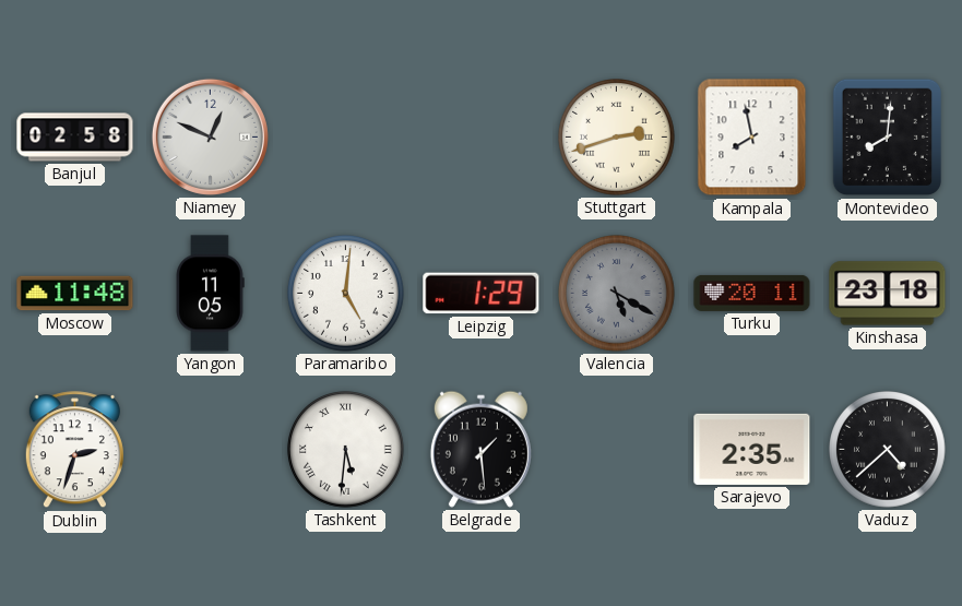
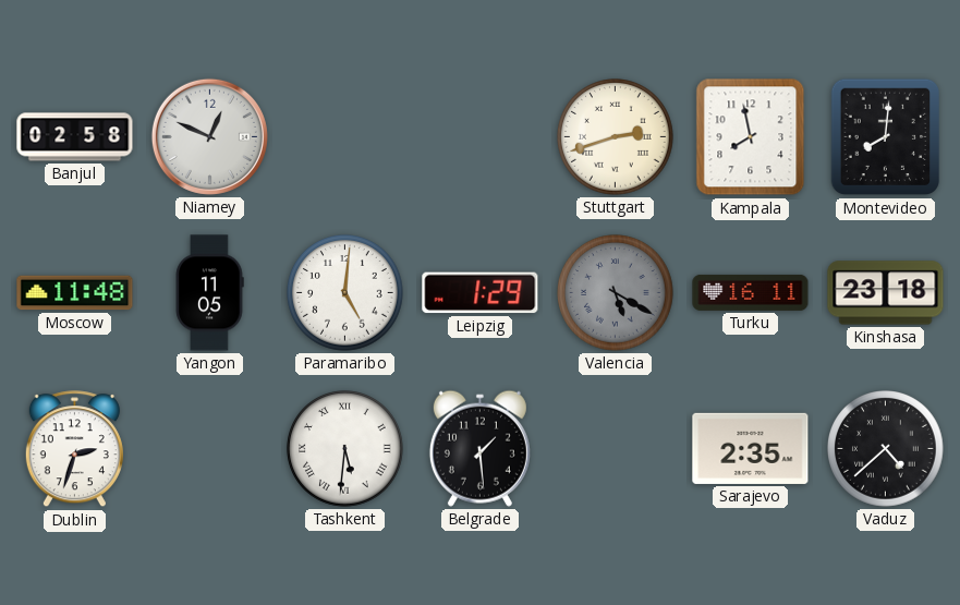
Turku: 20:11 -> 16:11 (751, 292)
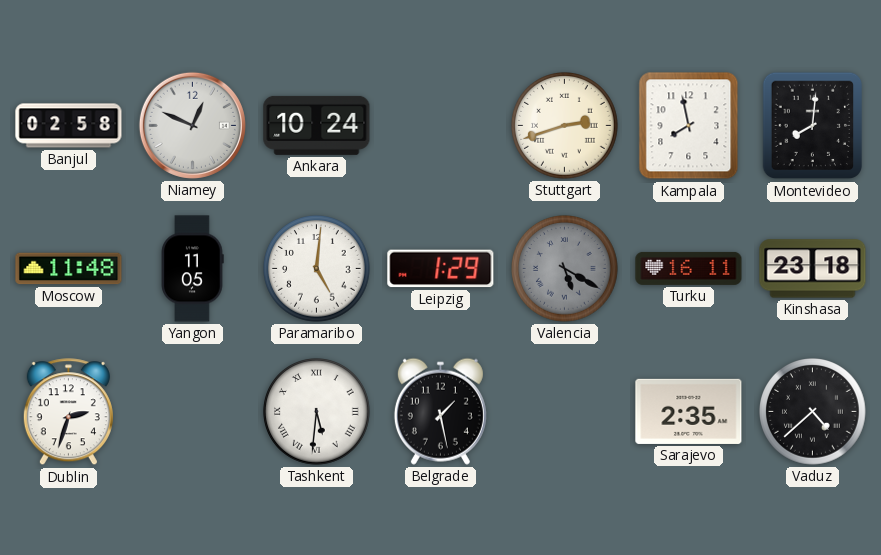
Ankara: none -> 10:24 (317, 125)
Belgrade: 1:29 -> 1:28 (440, 411)
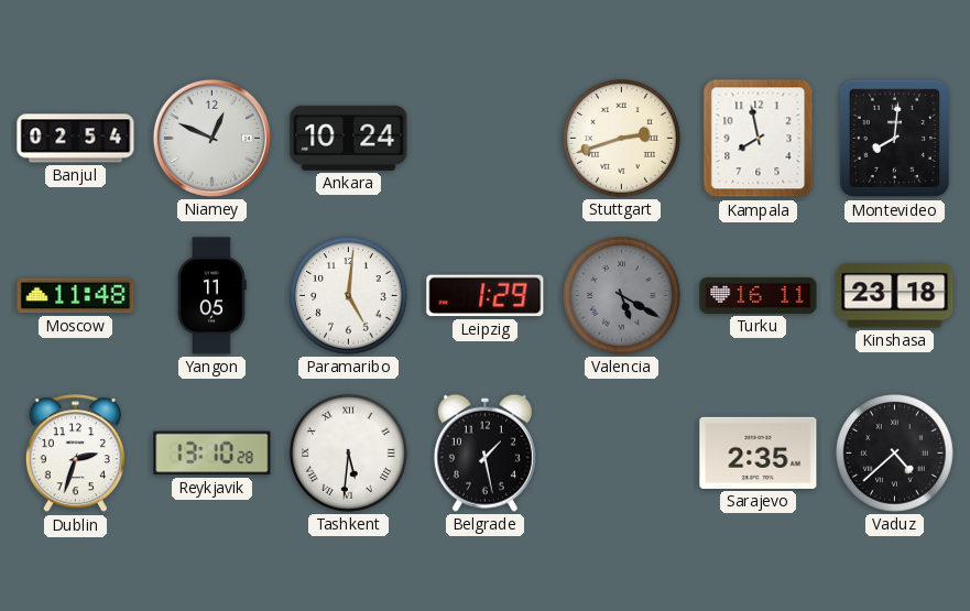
Banjul: 02:58 -> 02:54 (76, 139)
Reykjavik: none -> 13:10 (212, 454)
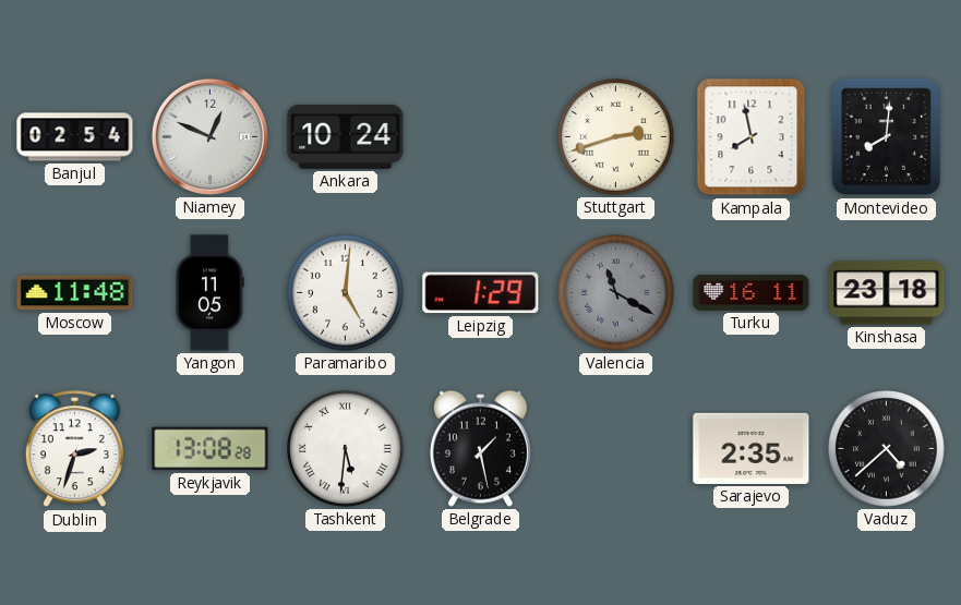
Valencia: 5:20 -> 11:20 (616, 293)
Reykjavik: 13:10 -> 13:08 (211, 449)
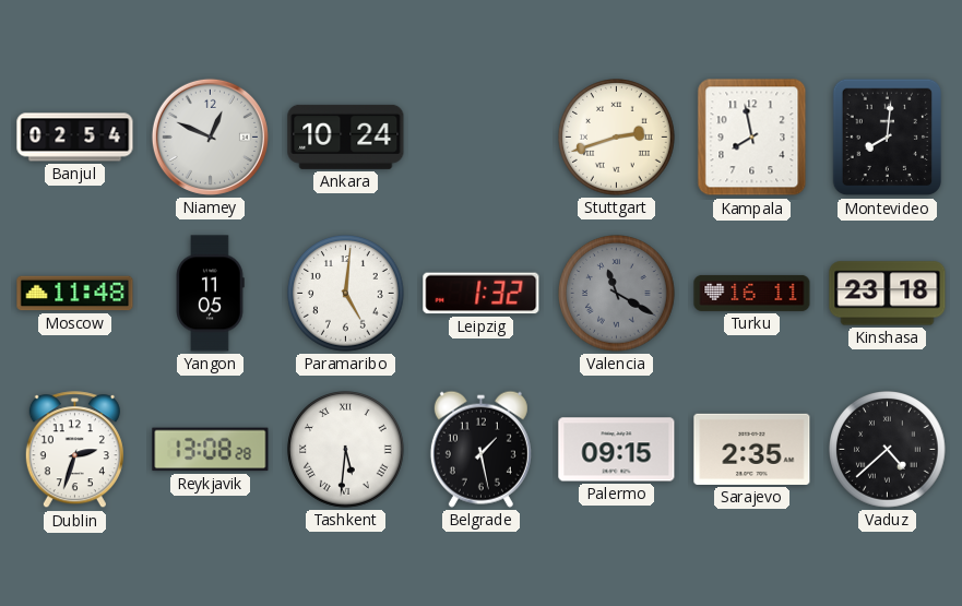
Leipzig: 1:29 -> 1:32 (482, 294)
Palermo: none -> 09:15 (617, 450)
